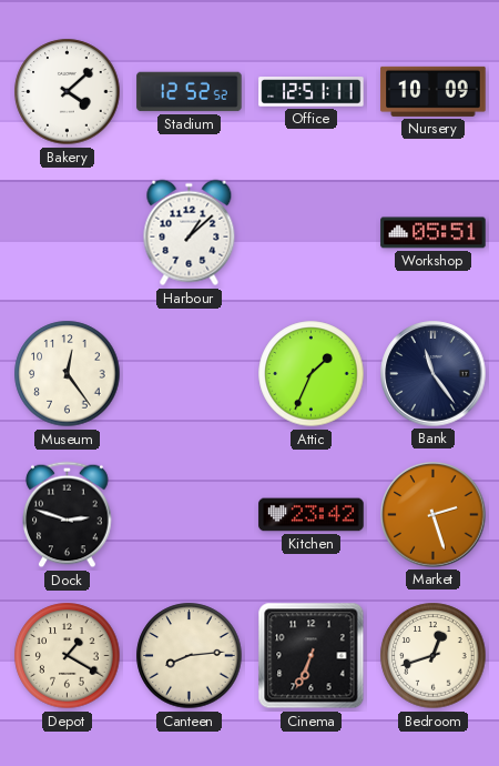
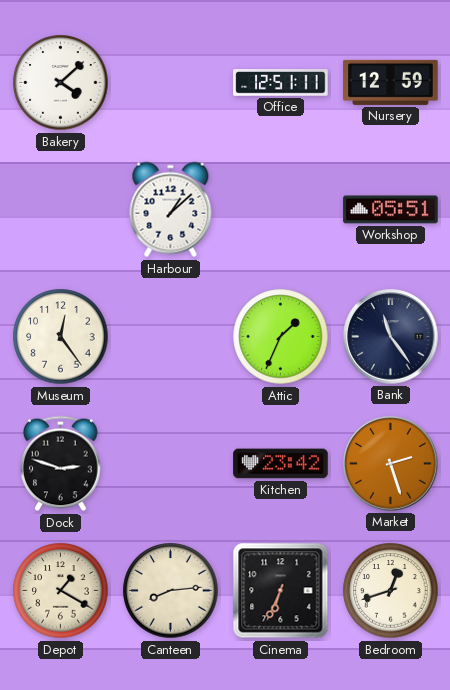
Stadium: 12:52 -> none (190, 92)
Nursery: 10:09 -> 12:59 (391, 82)
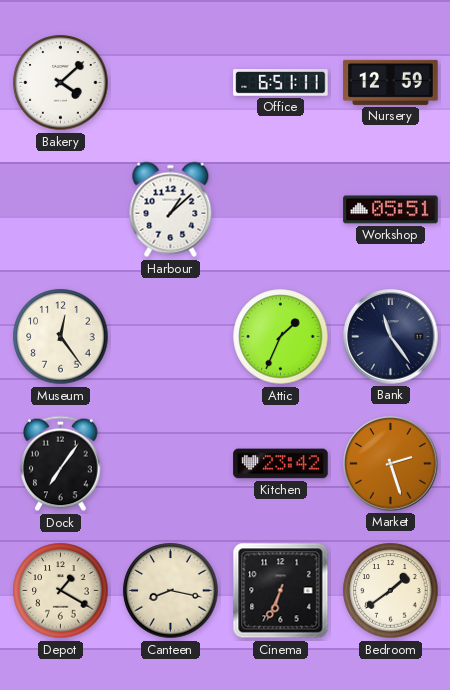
Office: 12:51 -> 6:51 (281, 83)
Dock: 2:48 -> 7:06 (61, 464)
Canteen: 8:14 -> 8:17 (171, 591)
Bedroom: 12:42 -> 1:39 (391, 591)
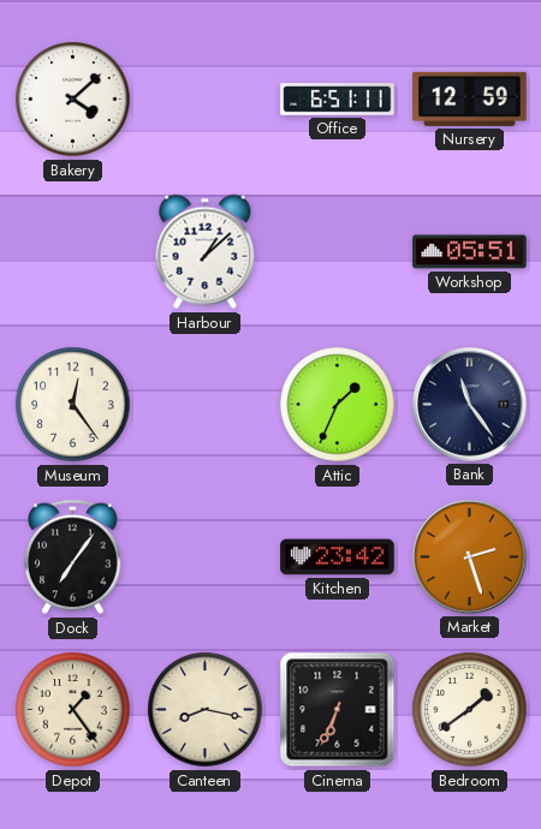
Depot: 1:20 -> 1:24 (73, 710)
